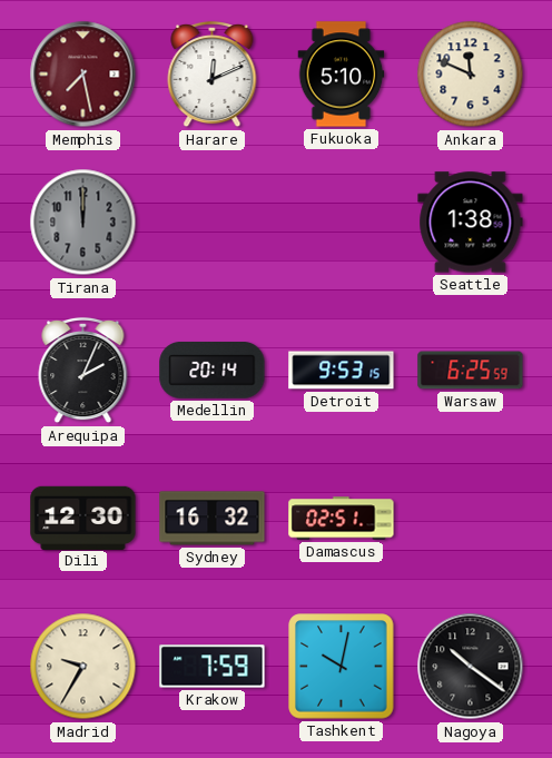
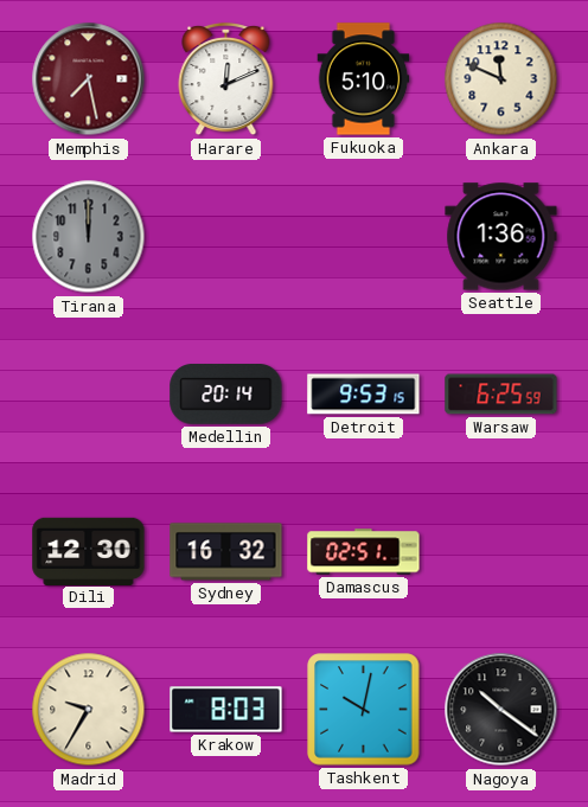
Seattle: 1:38 -> 1:36 (501, 237)
Arequipa: 2:04 -> none (83, 371)
Krakow: 7:59 -> 8:03 (226, 710)
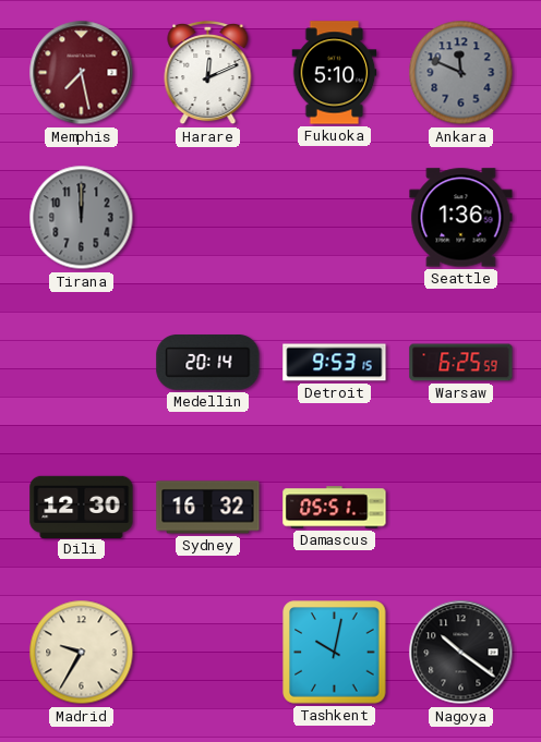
Ankara dial: cream -> grey (461, 73)
Damascus: 02:51 -> 05:51 (335, 508)
Krakow: 8:03 -> none (226, 710)
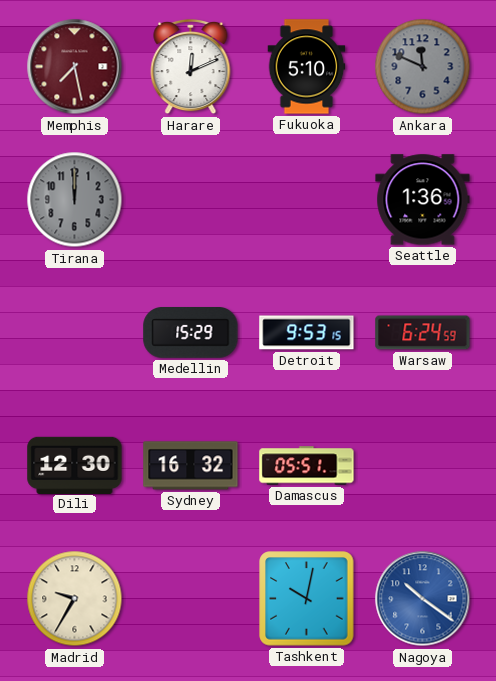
Medellin: 20:14 -> 15:29 (191, 333)
Warsaw: 6:25 -> 6:24 (423, 333)
Nagoya dial: black -> blue (423, 599)
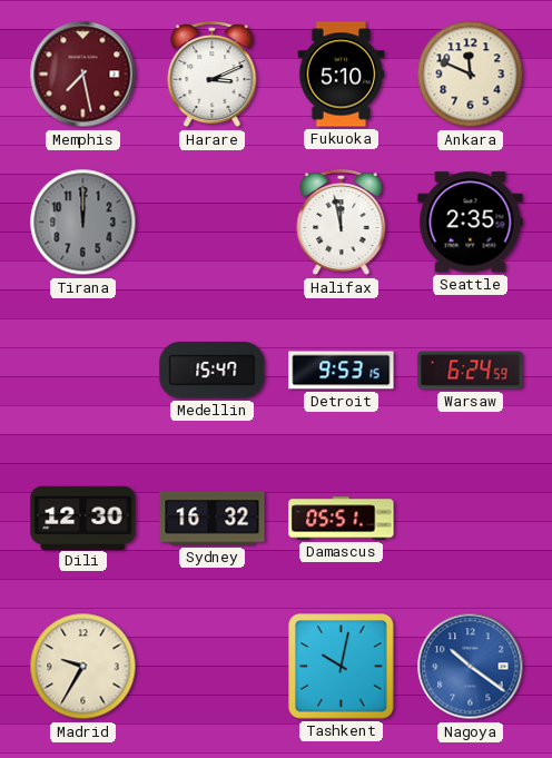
Harare: 12:11 -> 3:11 (213, 75)
Ankara dial: grey -> cream (471, 75)
Halifax: none -> 11:58 (342, 223)
Seattle: 1:36 -> 2:35 (471, 223)
Medellin: 15:29 -> 15:47 (213, 371)
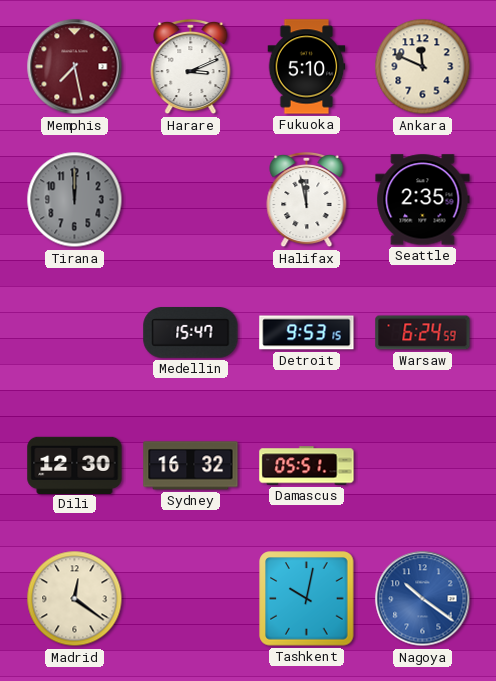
Madrid: 9:35 -> 12:21 (75, 599)
